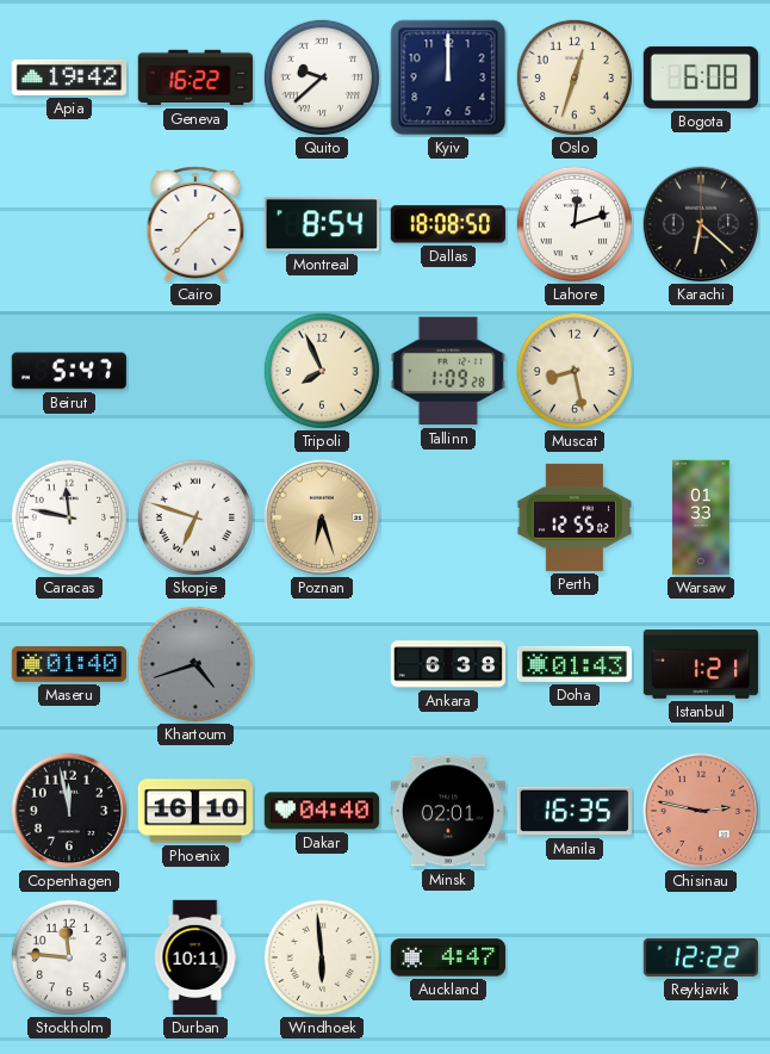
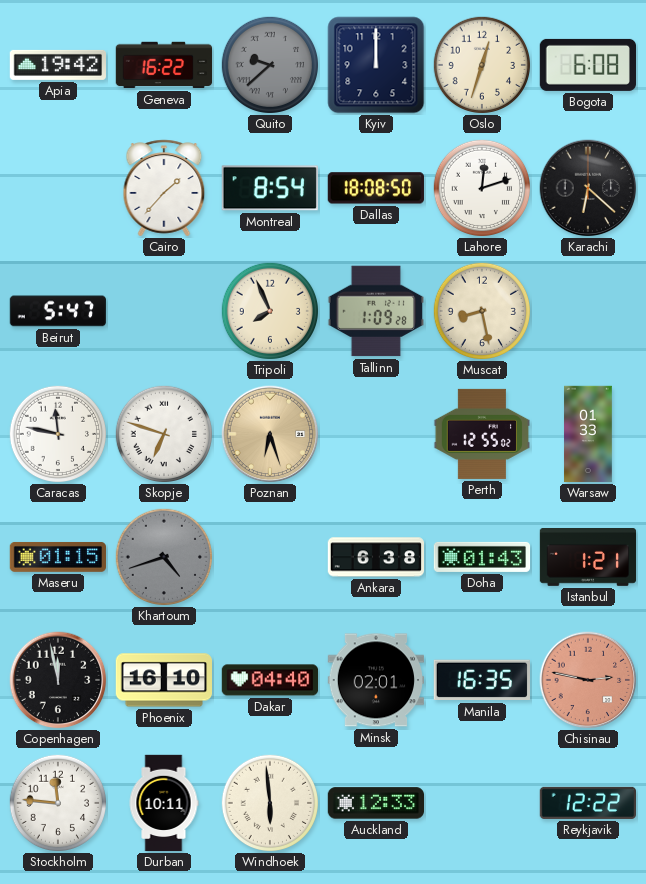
Quito dial: white -> grey (269, 64)
Maseru: 01:40 -> 01:15 (58, 557)
Auckland: 4:47 -> 12:33 (375, 803)
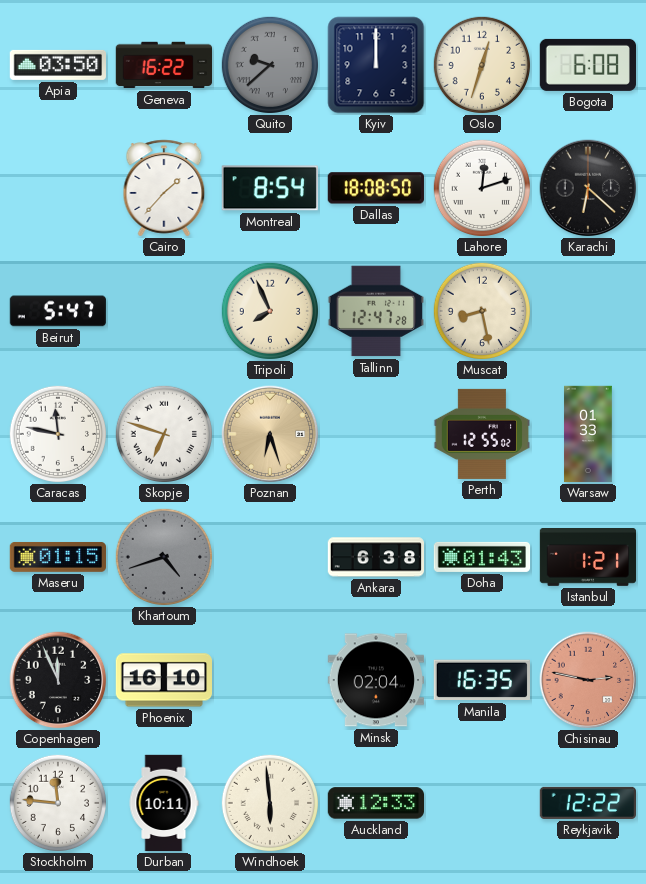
Apia: 19:42 -> 03:50 (57, 65)
Tallinn: 1:09 -> 12:47 (375, 311)
Copenhagen: 11:58 -> 11:56 (58, 680)
Dakar: 04:40 -> none (270, 680)
Minsk: 02:01 -> 02:04 (375, 680)
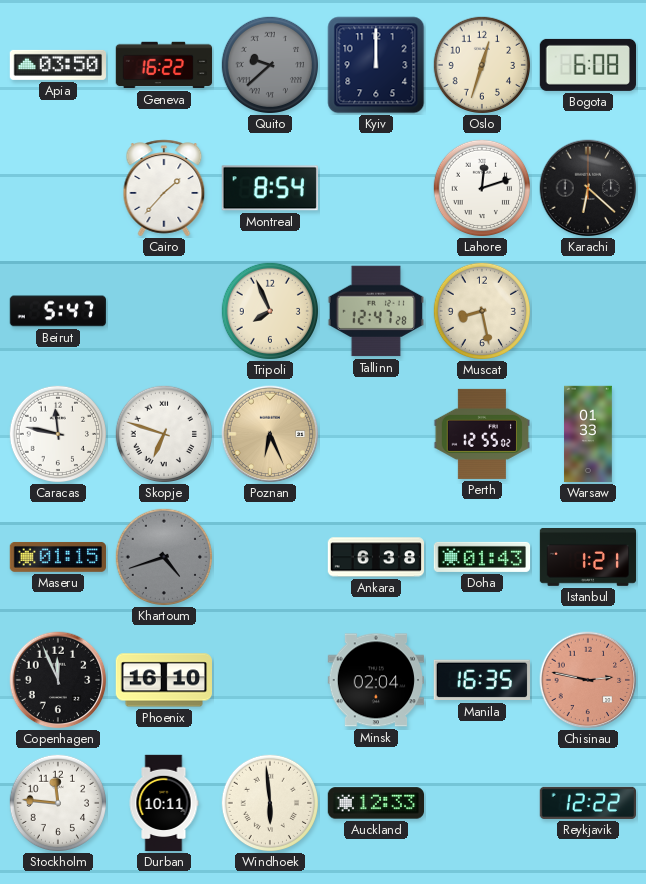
Dallas: 18:08 -> none (376, 188)
Poznan: 6:27 -> 6:26 (270, 434)
